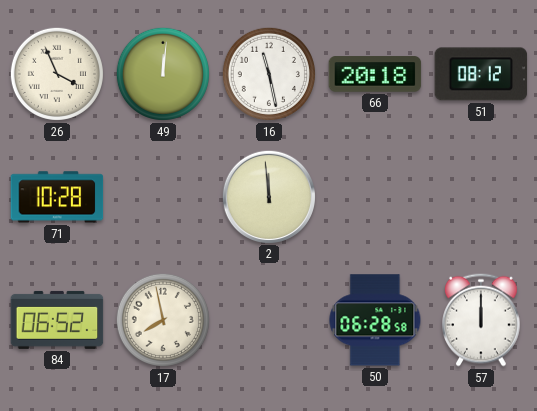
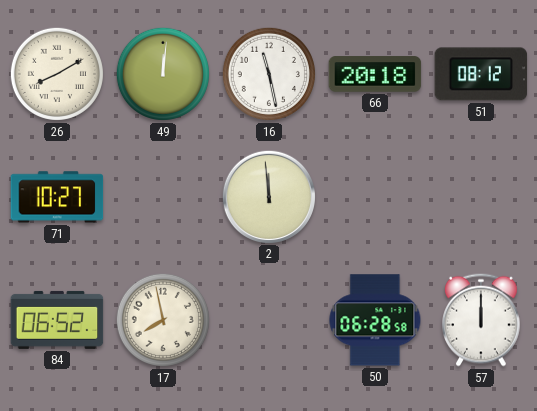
26: 3:56 -> 8:10 (57, 74)
71: 10:28 -> 10:27 (57, 197)
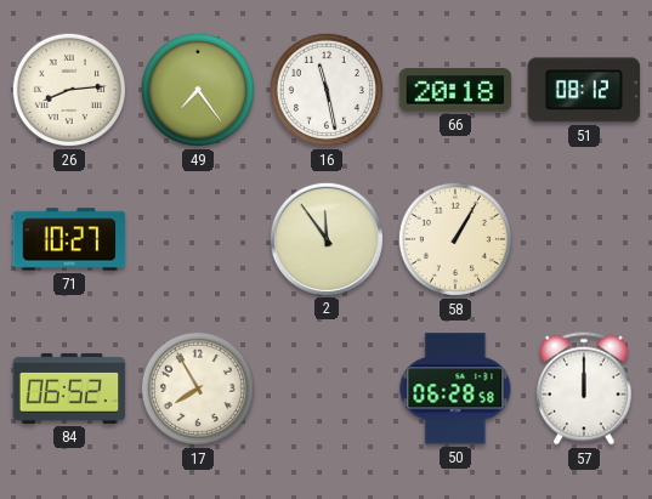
26: 8:10 -> 8:14 (69, 90)
49: 12:01 -> 7:24 (198, 90)
2: 11:59 -> 11:54 (325, 238)
58: none -> 1:05 (455, 239)
17: 7:58 -> 7:55 (198, 389)
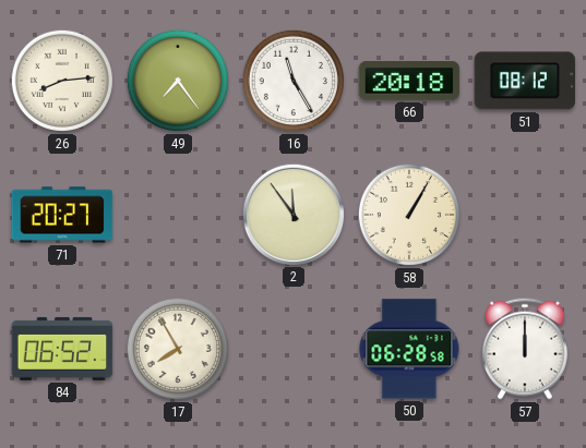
16: 11:28 -> 11:25 (294, 81)
71: 10:27 -> 20:27 (62, 215)
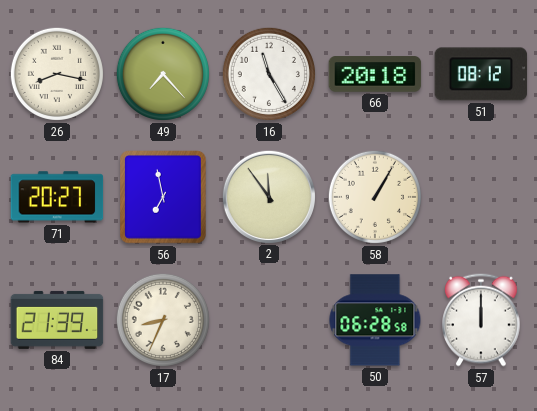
26: 8:14 -> 8:17 (57, 74)
49: 7:24 -> 7:23 (163, 74)
56: none -> 6:58 (164, 197)
84: 06:52 -> 21:39 (57, 320)
17: 7:55 -> 8:34 (163, 320)
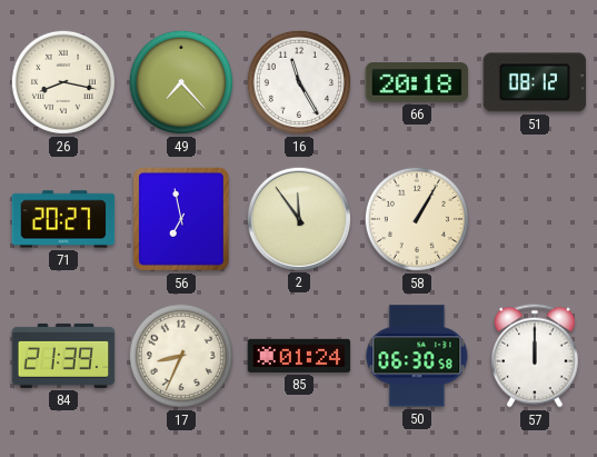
85: none -> 01:24 (299, 356)
50: 06:28 -> 06:30 (417, 356)
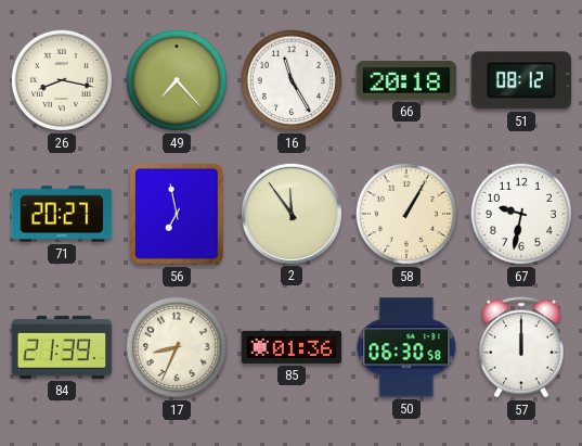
67: none -> 9:32 (521, 214)
85: 01:24 -> 01:36 (292, 347)
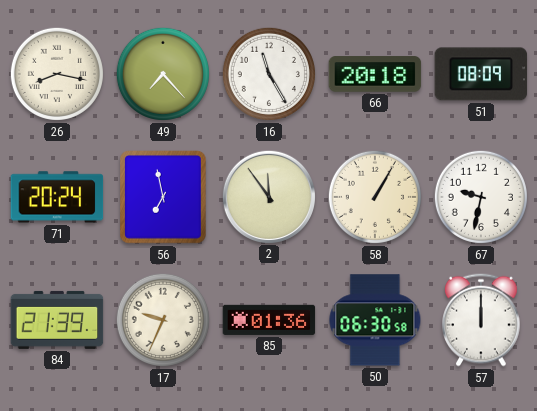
51: 08:12 -> 08:09 (481, 74)
71: 20:27 -> 20:24 (57, 197)
17: 8:34 -> 9:34 (163, 320)
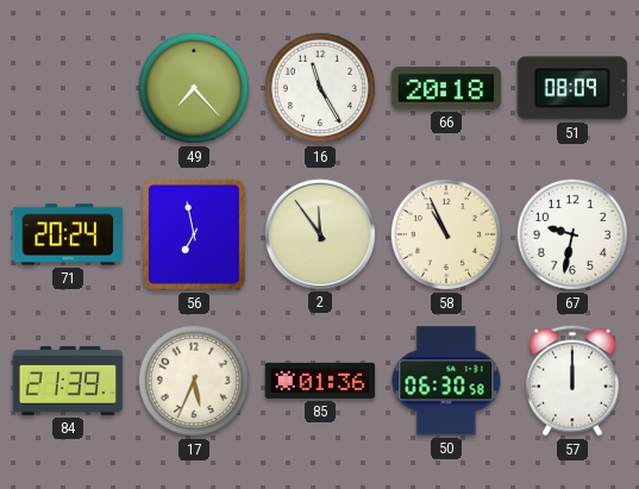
26: 8:17 -> none (57, 74)
58: 1:05 -> 10:56 (446, 234)
17: 9:34 -> 5:34 (194, 381)
